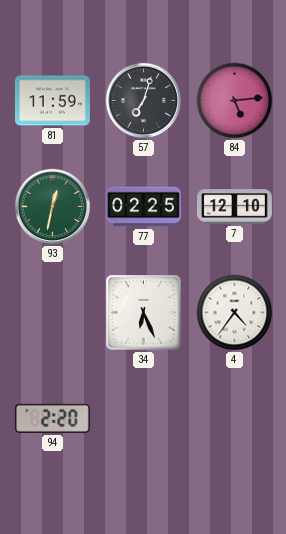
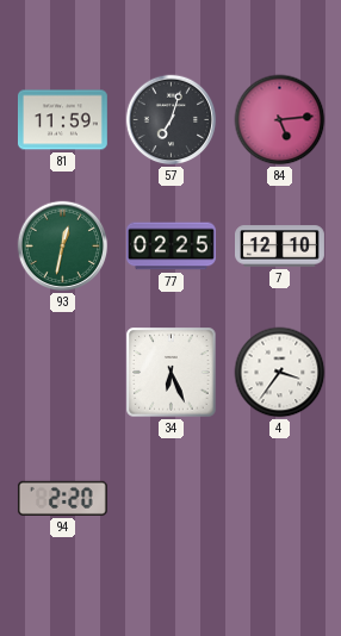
4: 4:36 -> 3:36 (280, 373)
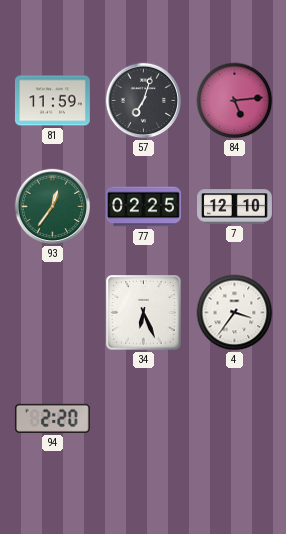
93: 12:32 -> 12:36 (53, 207)
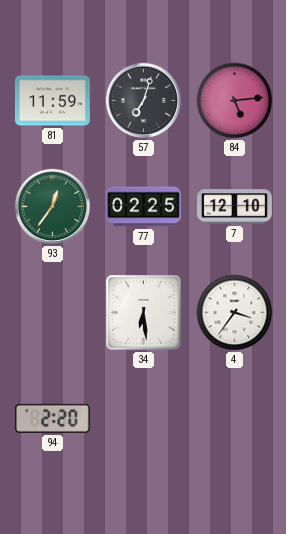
34: 6:26 -> 6:29 (144, 313)
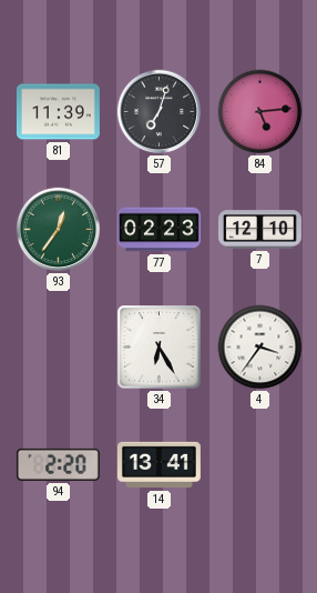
81: 11:59 -> 11:39 (58, 112)
77: 02:25 -> 02:23 (158, 230)
34: 6:29 -> 6:25 (160, 348)
14: none -> 13:41 (160, 465)
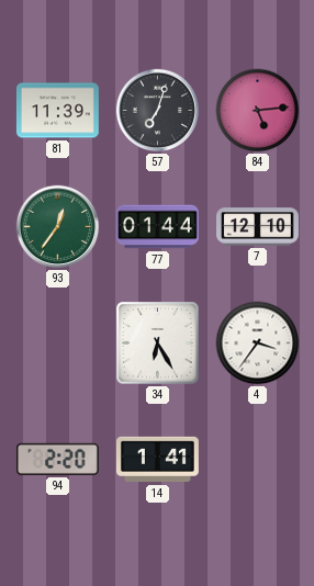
77: 02:23 -> 01:44 (157, 227)
14: 13:41 -> 1:41 (158, 460)
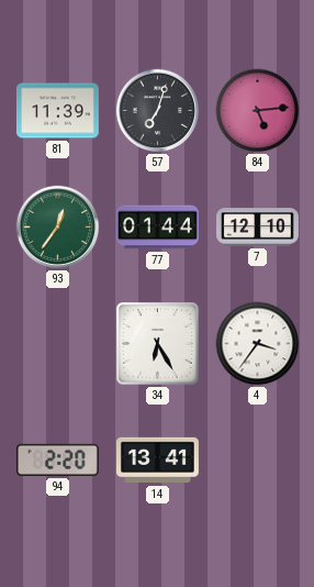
14: 1:41 -> 13:41 (158, 461)
